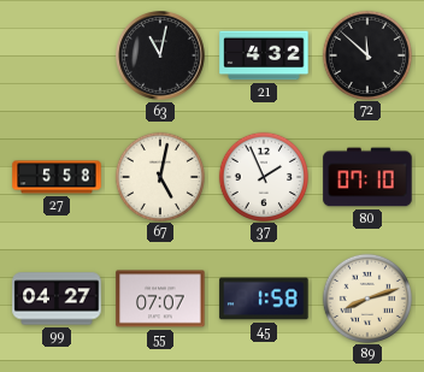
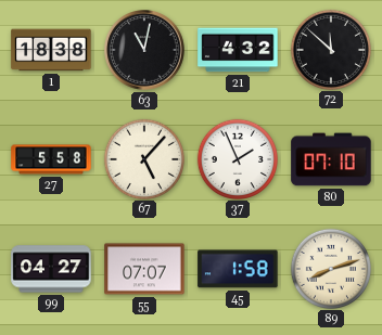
1: none -> 18:38 (51, 50)
67: 5:02 -> 5:07 (143, 158)
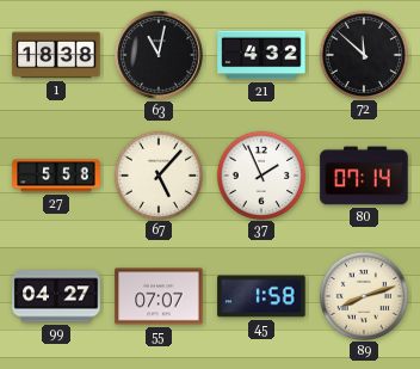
80: 07:10 -> 07:14 (364, 176)
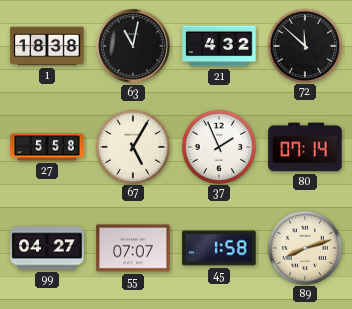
67: 5:07 -> 5:05 (132, 146)
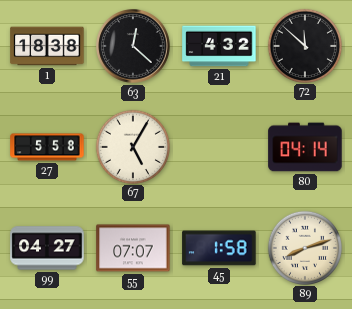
63: 11:02 -> 12:22 (134, 47)
37: 1:56 -> none (218, 146)
80: 07:14 -> 04:14 (305, 147)
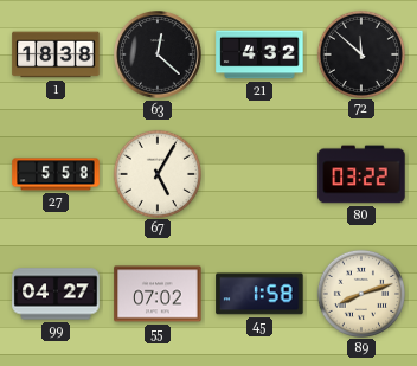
80: 04:14 -> 03:22 (361, 174)
55: 07:07 -> 07:02 (158, 294)
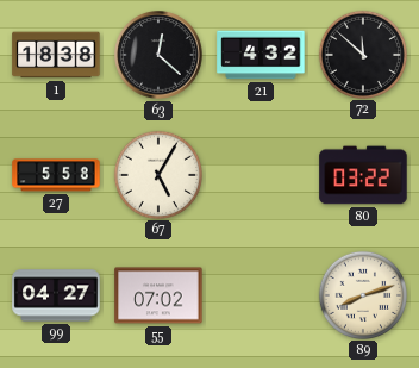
45: 1:58 -> none (259, 294)
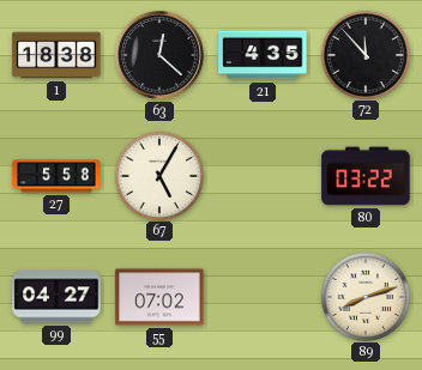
21: 4:32 -> 4:35 (263, 55)
72: 11:52 -> 11:53 (364, 54)
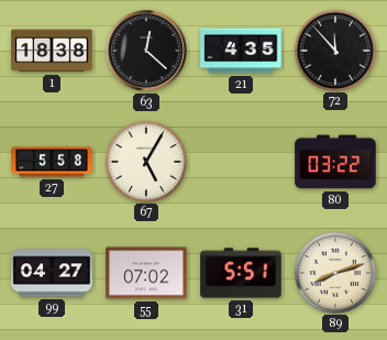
31: none -> 5:51 (241, 273)
